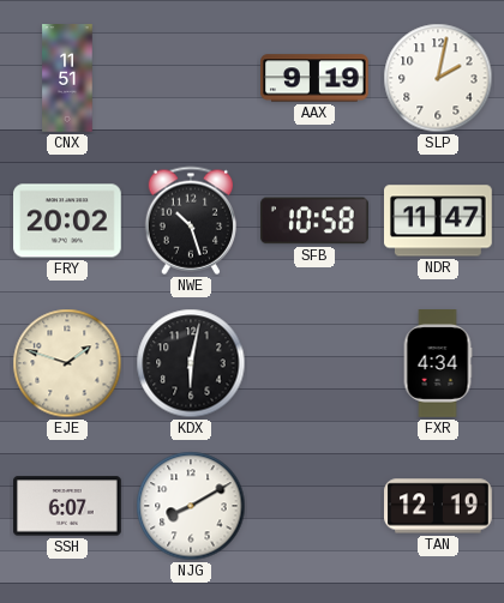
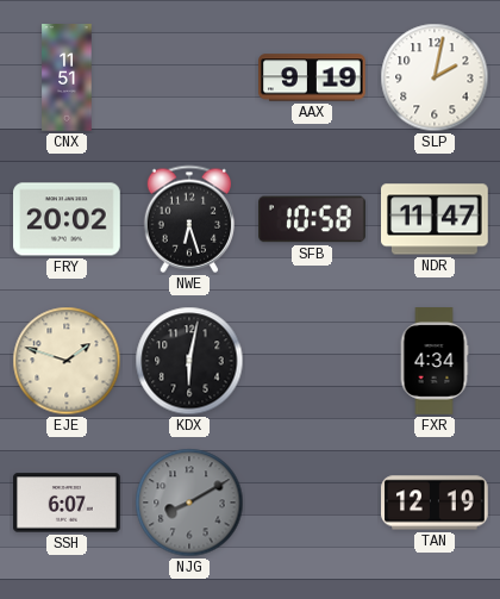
NWE: 10:27 -> 6:27 (188, 219)
NJG dial: white -> grey (189, 503)
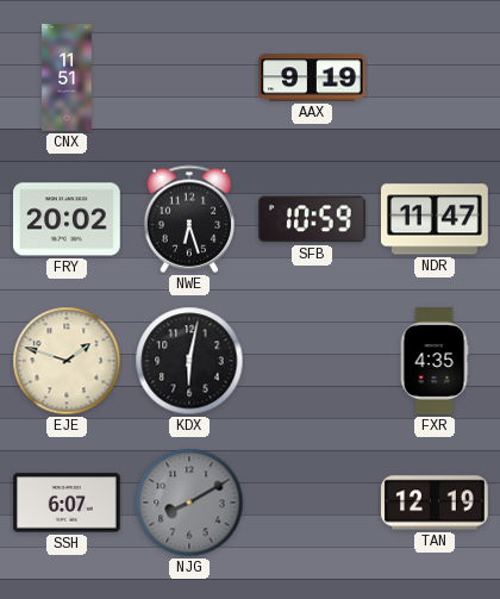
SLP: 2:02 -> none (435, 77)
SFB: 10:58 -> 10:59 (313, 219)
FXR: 4:34 -> 4:35 (435, 361)
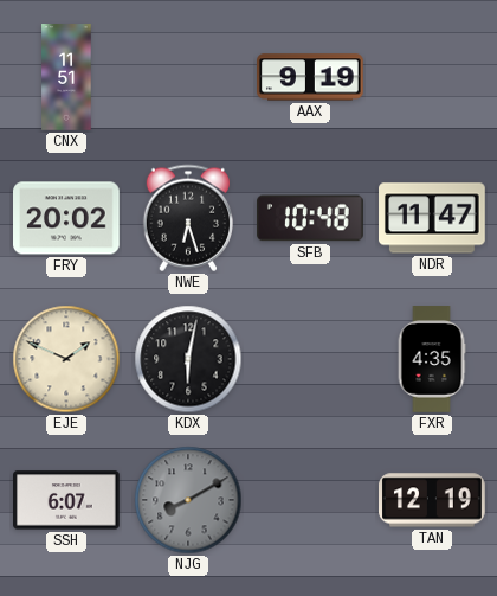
SFB: 10:59 -> 10:48 (311, 218)
EJE: 1:48 -> 1:49 (66, 359)
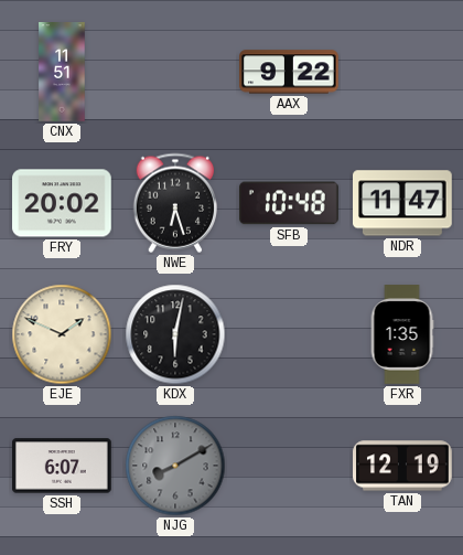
AAX: 9:19 -> 9:22 (290, 72)
FXR: 4:35 -> 1:35 (402, 334)
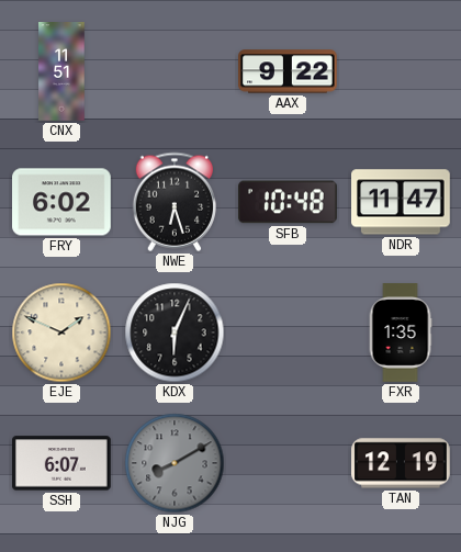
FRY: 20:02 -> 6:02 (63, 202)
KDX: 6:02 -> 6:04 (175, 333)
